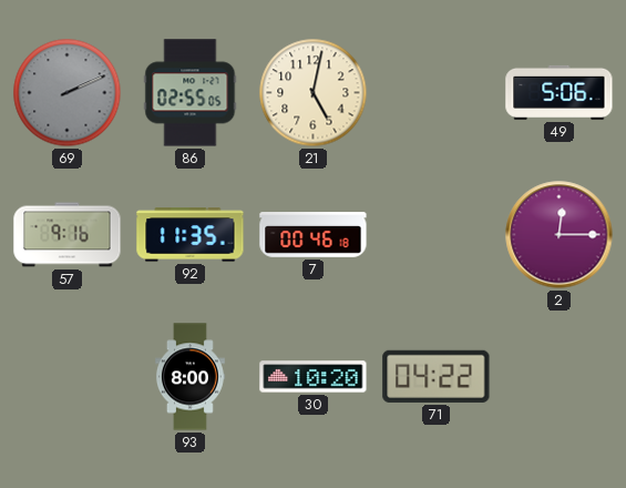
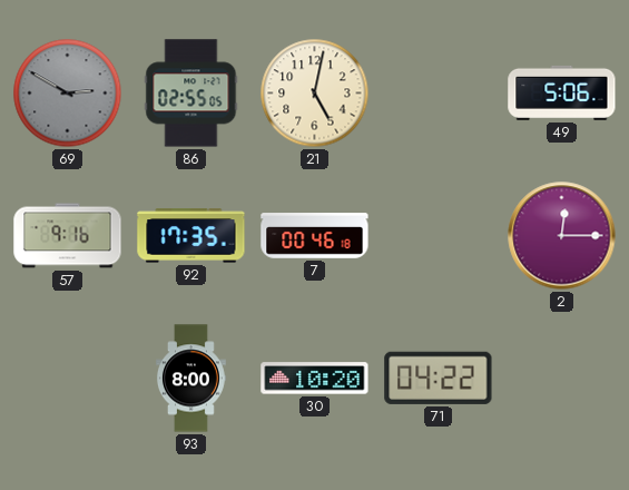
69: 2:11 -> 2:50 (68, 94)
92: 11:35 -> 17:35 (191, 236)
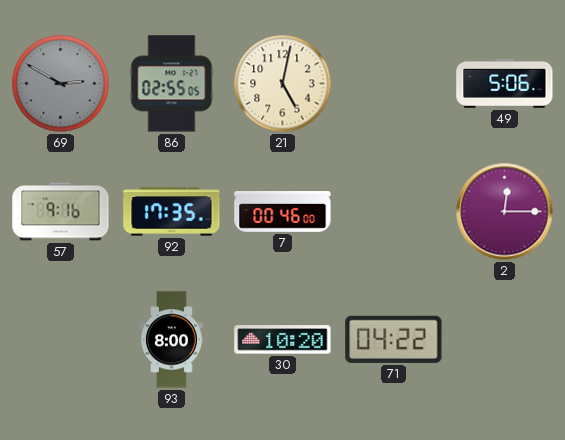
7: 00:46:18 -> 00:46:00 (283, 212)
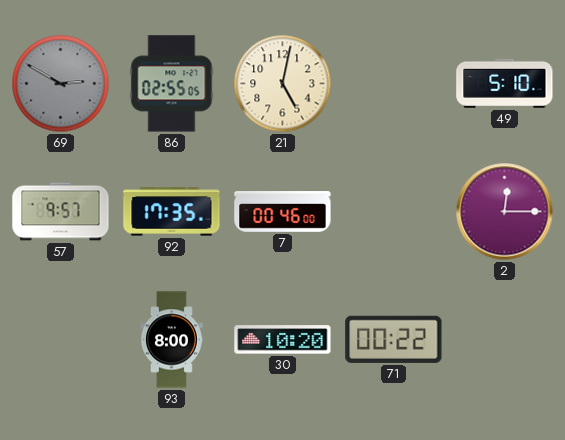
49: 5:06 -> 5:10 (505, 83)
57: 9:16 -> 9:57 (61, 212)
71: 04:22 -> 00:22 (394, 339)
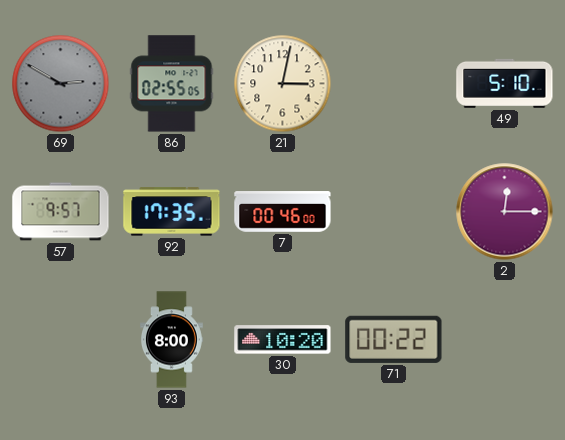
21: 5:02 -> 3:02 (283, 84)
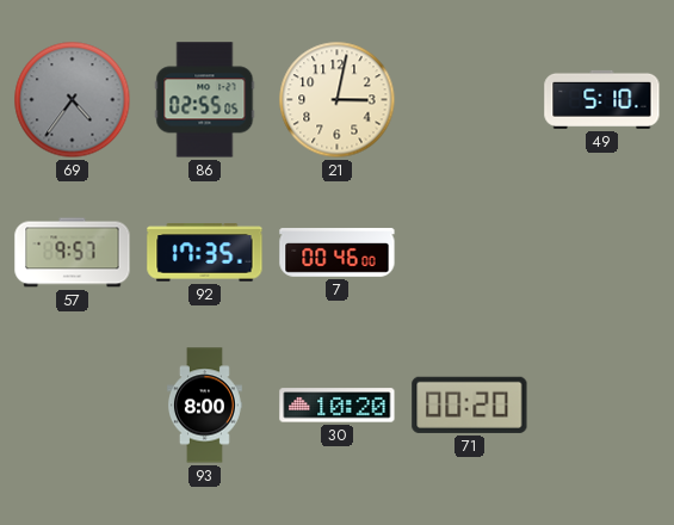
69: 2:50 -> 4:36 (73, 100)
2: 12:15 -> none (505, 212)
71: 00:22 -> 00:20 (470, 404)
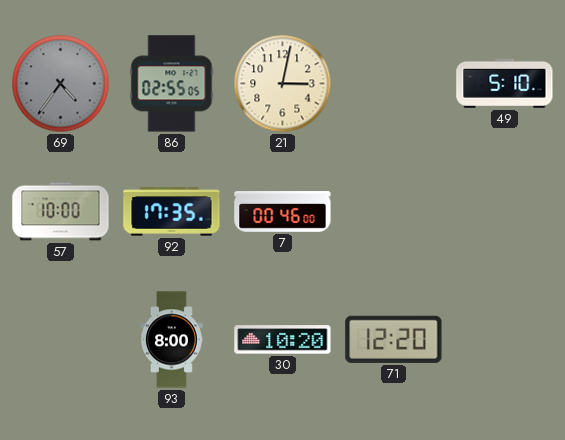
57: 9:57 -> 10:00 (61, 212)
71: 00:20 -> 12:20 (394, 339)
